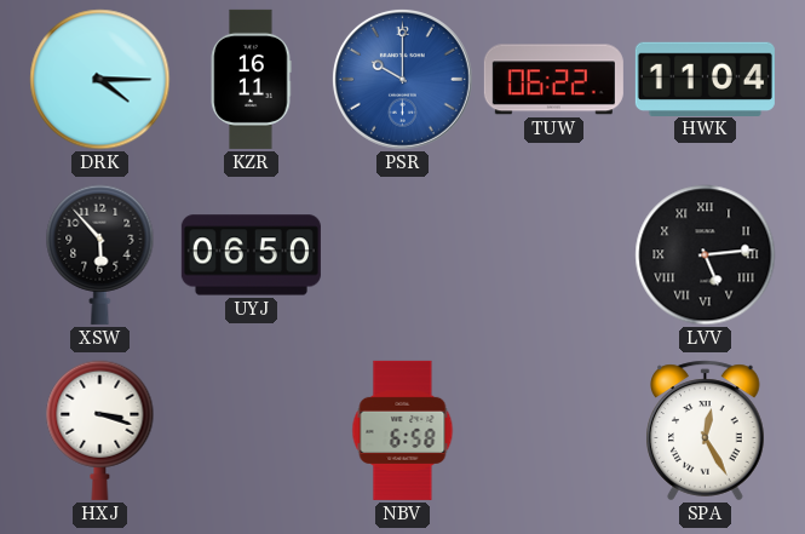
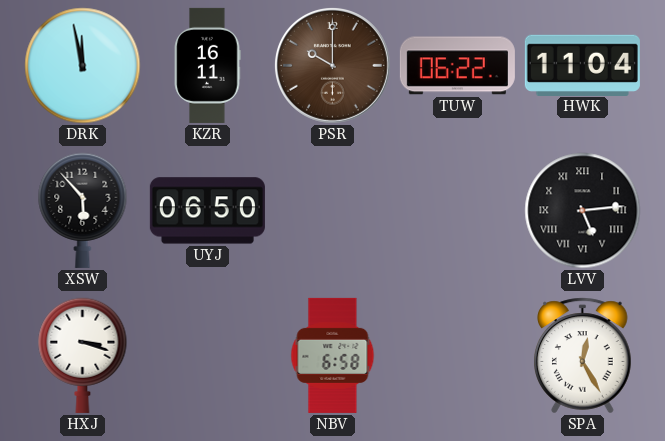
DRK: 4:15 -> 11:58 (83, 66)
PSR dial: blue -> brown (332, 65)
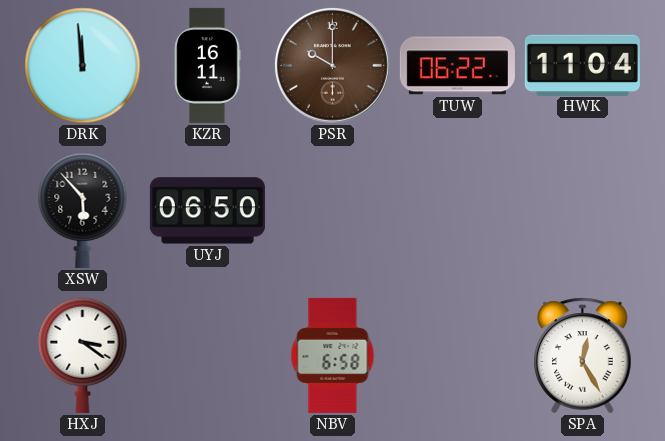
DRK: 11:58 -> 11:59 (83, 66)
LVV: 5:14 -> none (583, 211)
HXJ: 3:18 -> 3:21 (83, 355)
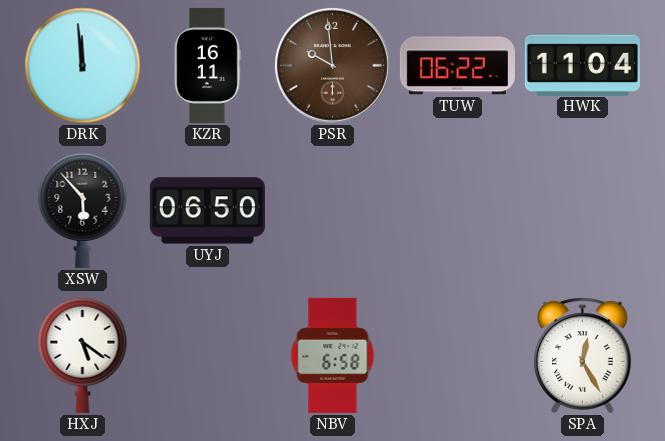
PSR: 10:00 -> 9:59 (332, 65)
HXJ: 3:21 -> 5:21 (83, 355)
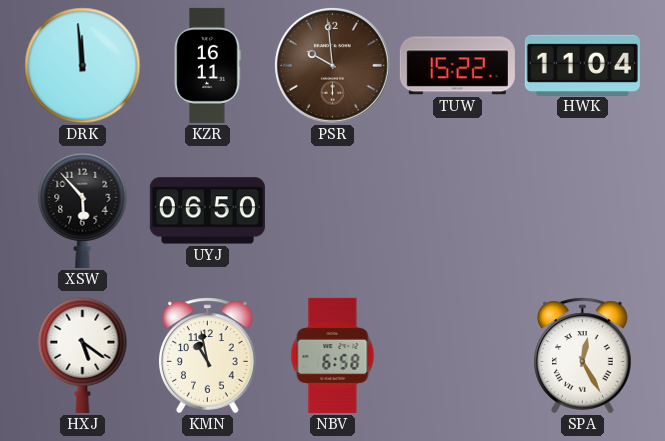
TUW: 06:22 -> 15:22 (457, 66)
KMN: none -> 10:58 (208, 356)
